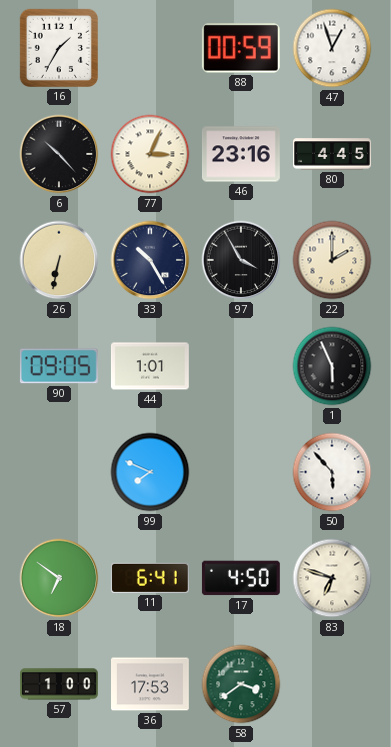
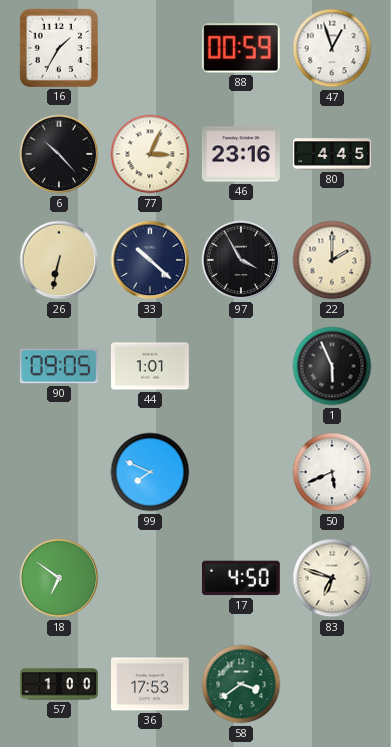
33: 10:25 -> 10:22 (150, 260)
50: 5:53 -> 5:41 (332, 472)
11: 6:41 -> none (150, 578)
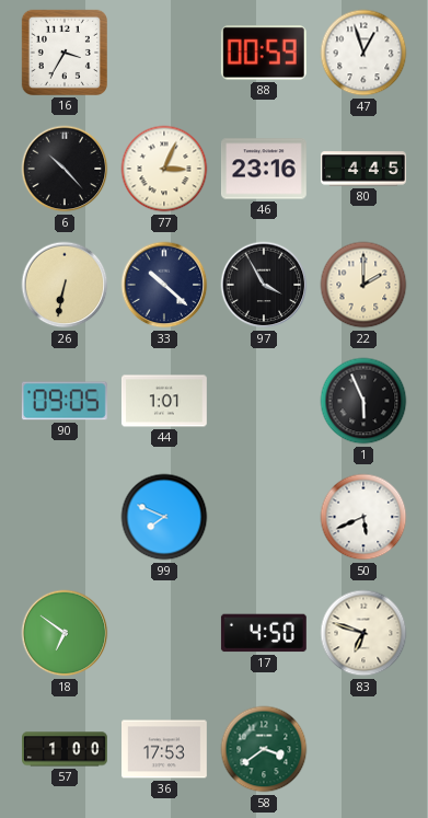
16: 1:35 -> 3:35 (65, 53)
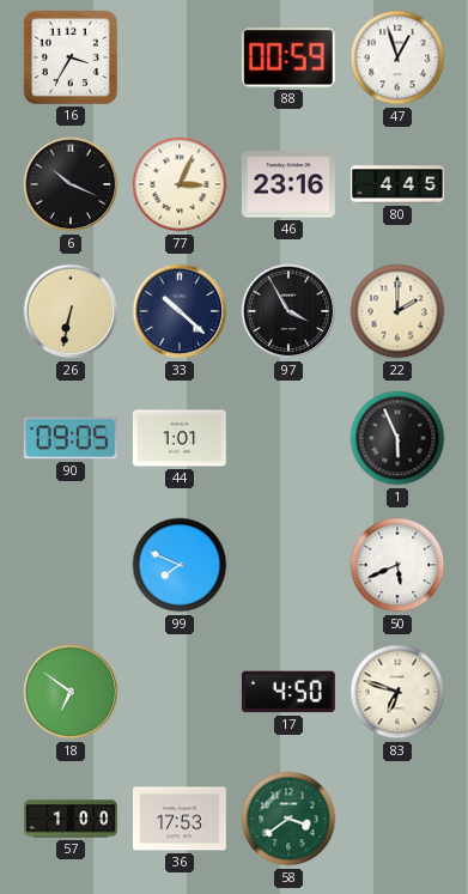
6: 10:23 -> 10:19 (71, 184)
